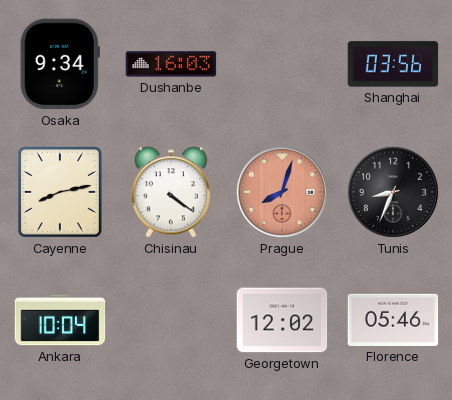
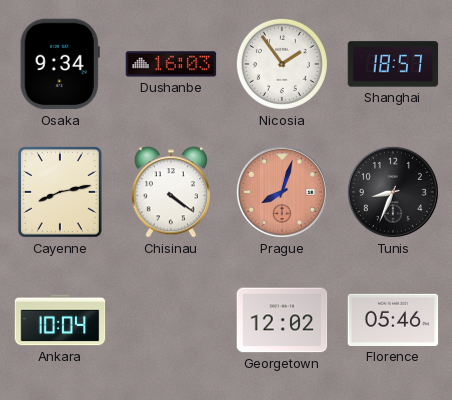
Nicosia: none -> 1:54 (282, 64)
Shanghai: 03:56 -> 18:57 (393, 64)
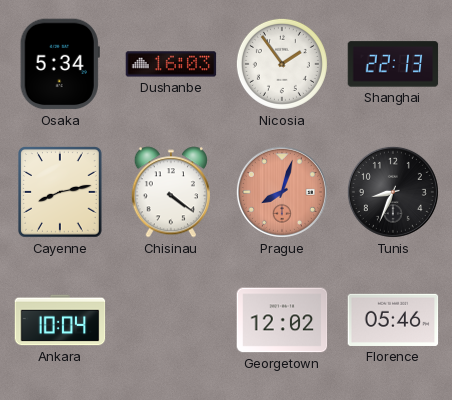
Osaka: 9:34 -> 5:34 (60, 64)
Shanghai: 18:57 -> 22:13 (393, 64)
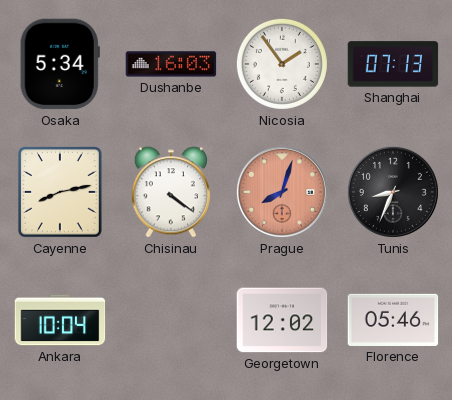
Shanghai: 22:13 -> 07:13 (393, 64)
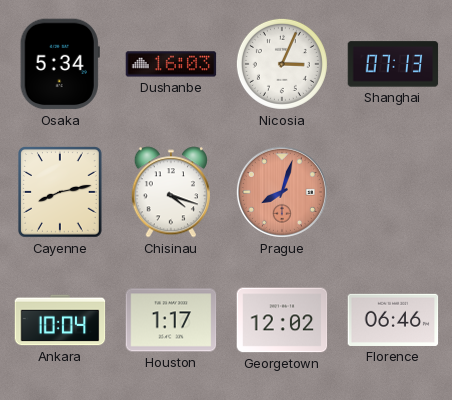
Nicosia: 1:54 -> 3:04 (282, 64)
Chisinau: 4:21 -> 4:18 (170, 192)
Tunis: 8:34 -> none (393, 192)
Houston: none -> 1:17 (171, 320)
Florence: 05:46 -> 06:46 (393, 320)
